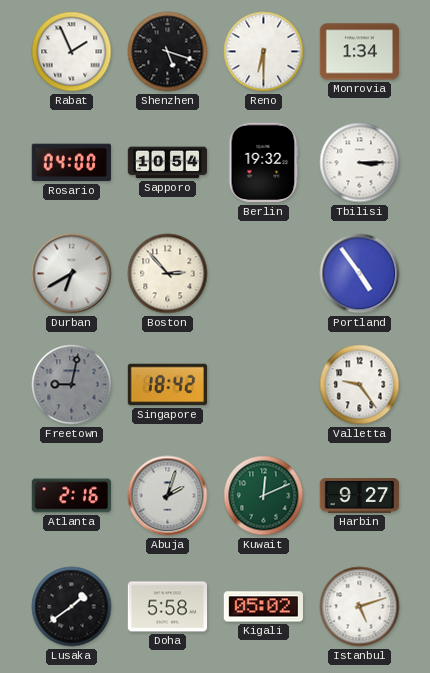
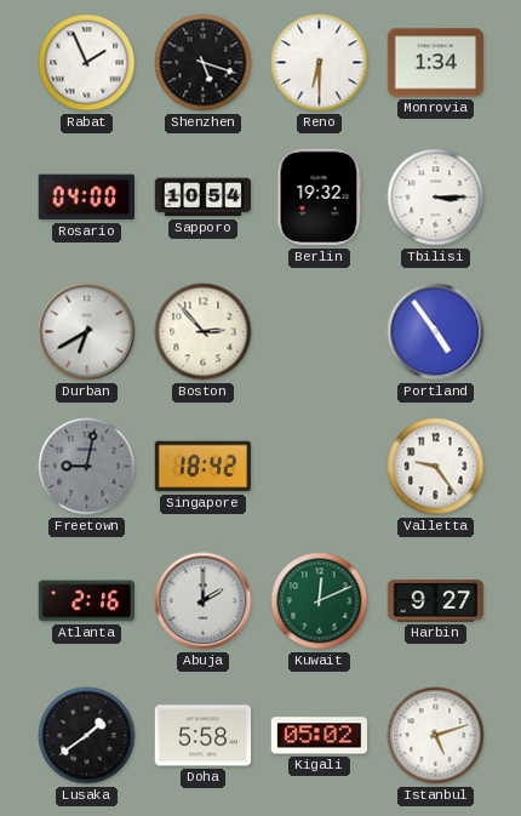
Abuja: 2:03 -> 2:00 (204, 601)
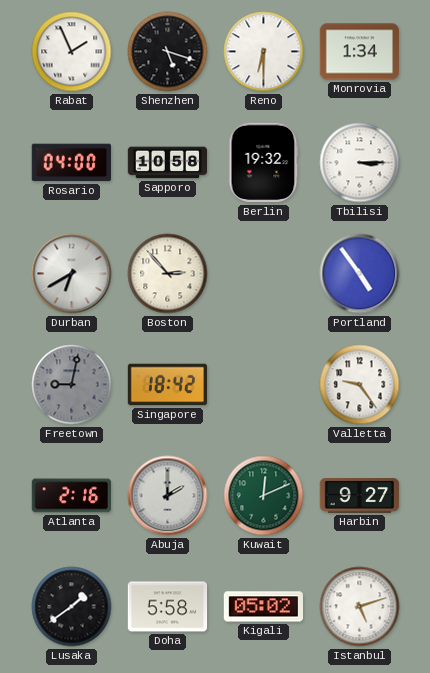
Sapporo: 10:54 -> 10:58 (168, 163)
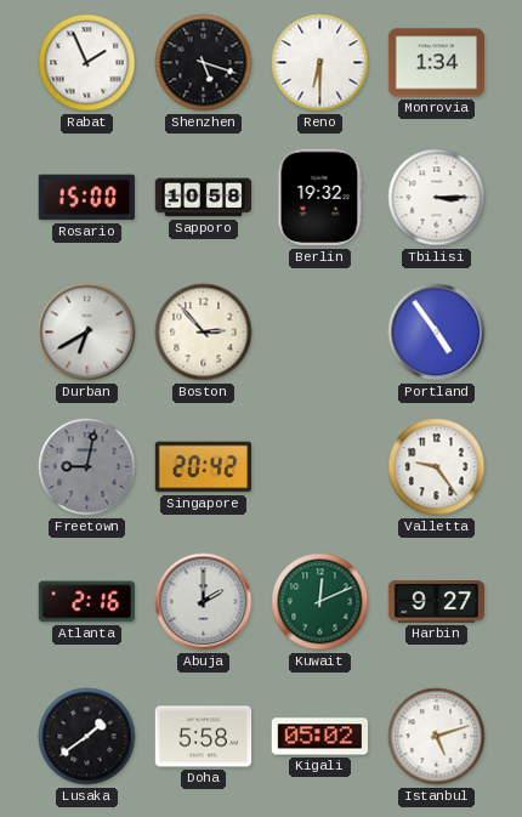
Rosario: 04:00 -> 15:00 (86, 198)
Singapore: 18:42 -> 20:42 (204, 467)
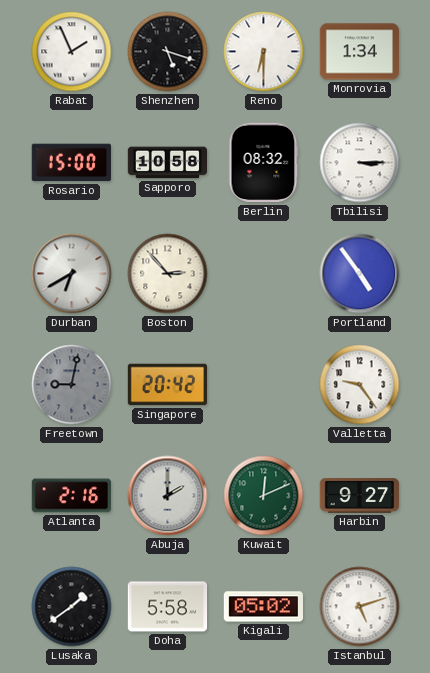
Berlin: 19:32 -> 08:32 (263, 163)
